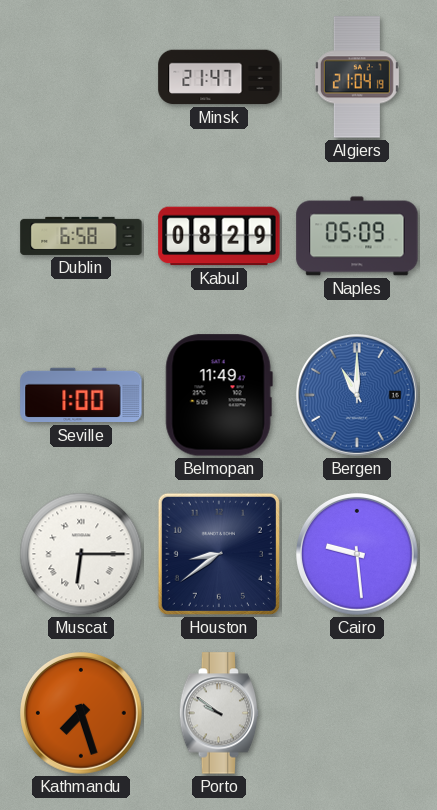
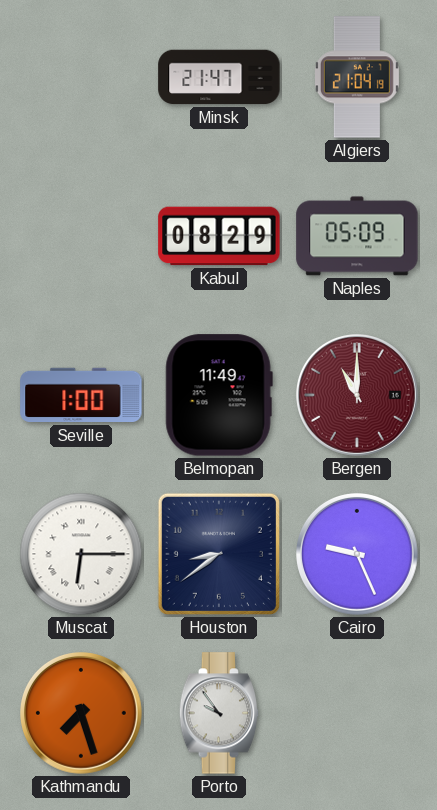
Dublin: 6:58 -> none (81, 236)
Bergen dial: blue -> burgundy (358, 396)
Cairo: 9:29 -> 9:26 (358, 555)
Porto: 9:51 -> 9:54 (219, 713)
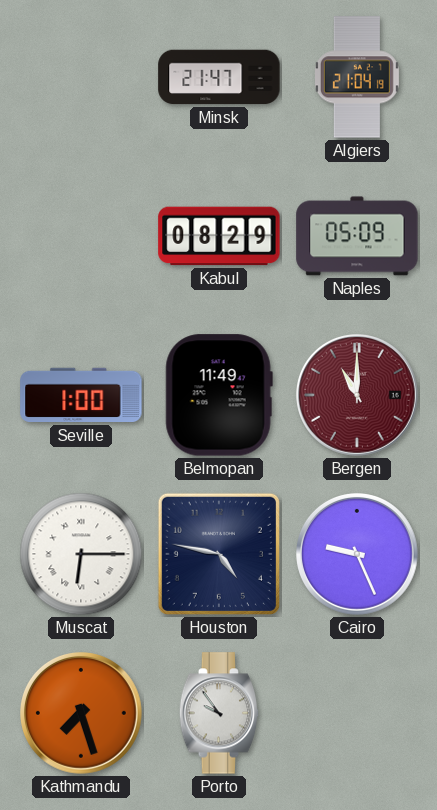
Houston: 8:39 -> 4:47 (219, 554)
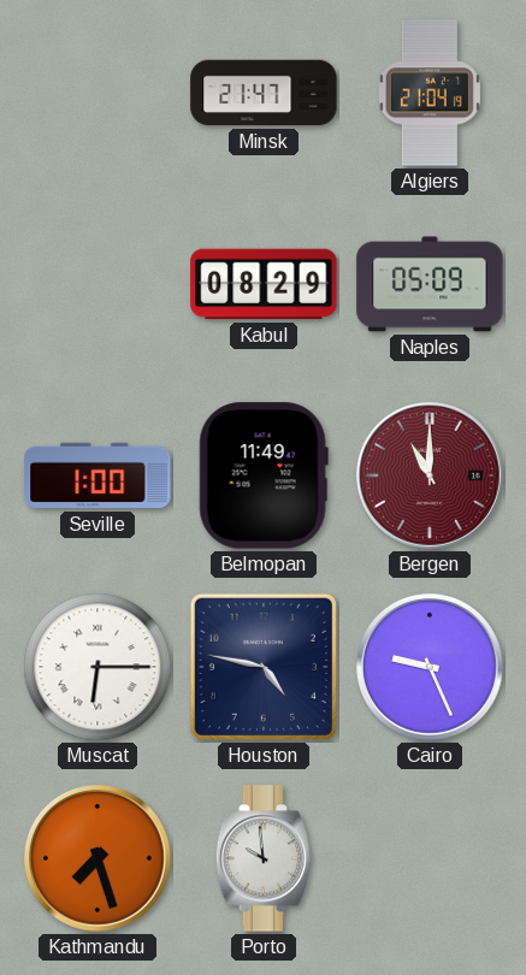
Porto: 9:54 -> 9:59 (264, 858)
